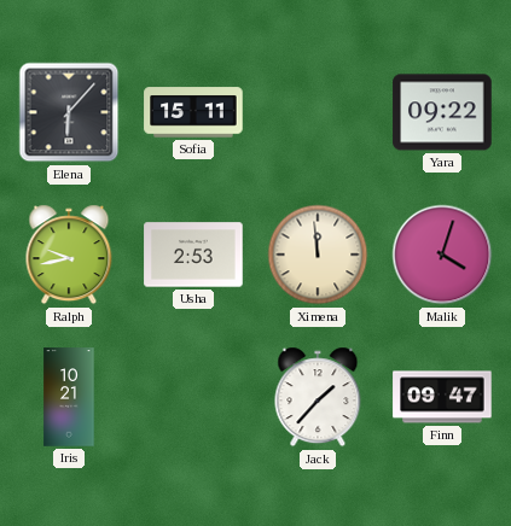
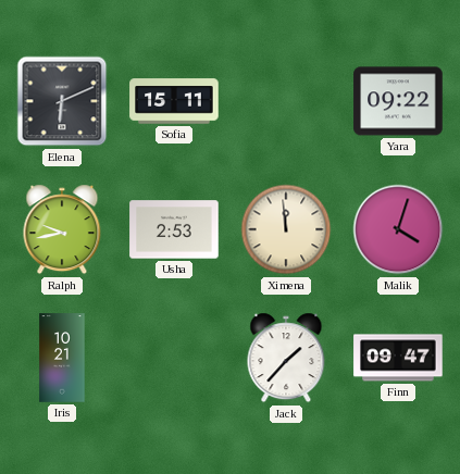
Elena: 6:07 -> 6:11 (62, 101)
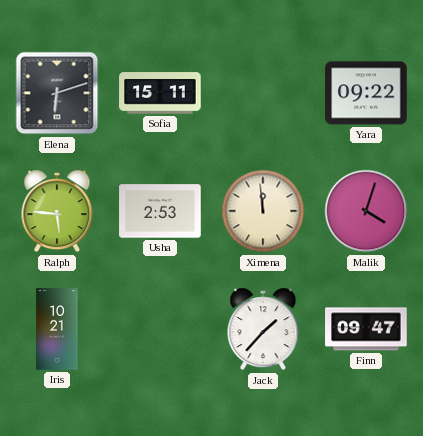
Elena: 6:11 -> 6:12 (57, 93)
Ralph: 9:43 -> 5:46 (57, 211)
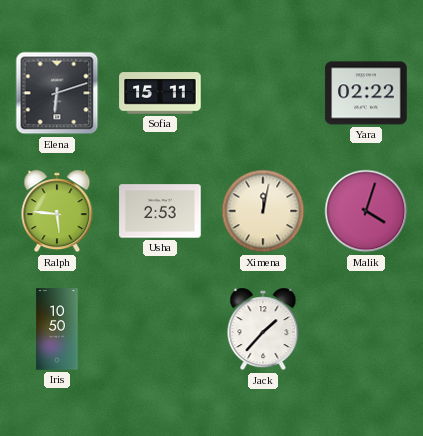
Yara: 09:22 -> 02:22 (366, 93)
Ximena: 11:59 -> 12:02 (263, 211)
Iris: 10:21 -> 10:50 (57, 329)
Finn: 09:47 -> none (366, 329)
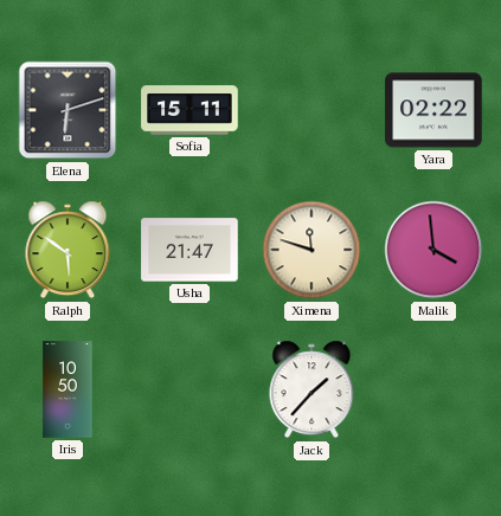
Ralph: 5:46 -> 5:51 (68, 250)
Usha: 2:53 -> 21:47 (190, 250)
Ximena: 12:02 -> 11:48 (311, 250)
Malik: 4:03 -> 3:59 (433, 250)
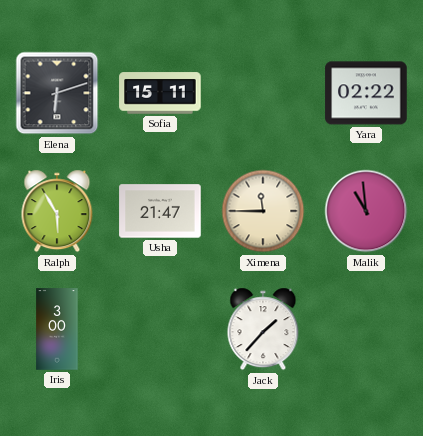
Ralph: 5:51 -> 5:55 (57, 211)
Ximena: 11:48 -> 11:45 (263, 211)
Malik: 3:59 -> 10:59 (366, 211)
Iris: 10:50 -> 3:00 (57, 329)
